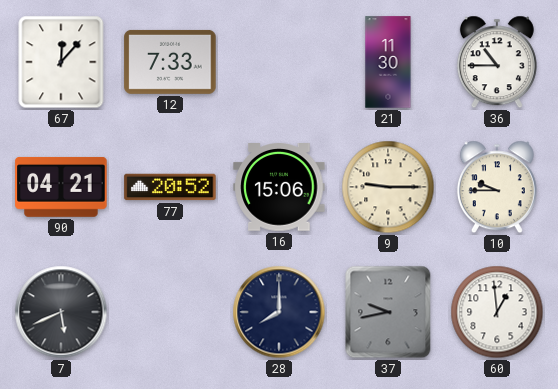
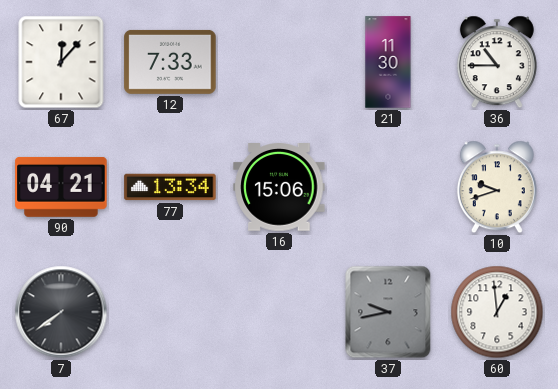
77: 20:52 -> 13:34 (170, 187)
9: 9:15 -> none (388, 187)
10: 9:45 -> 9:42 (497, 187)
7: 5:41 -> 7:39 (61, 312)
28: 8:00 -> none (279, 312)
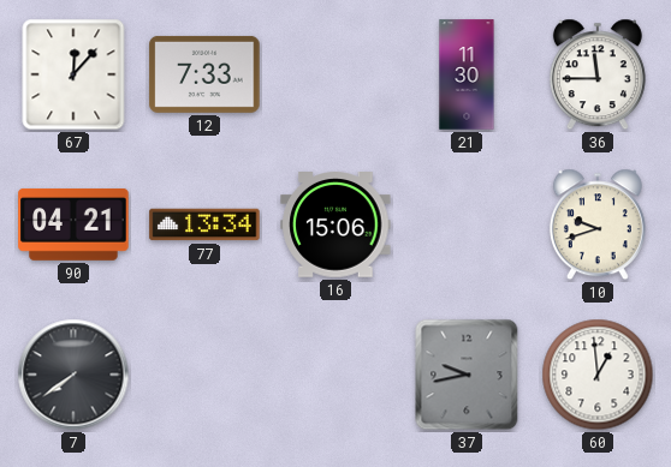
36: 10:45 -> 11:45 (598, 74)
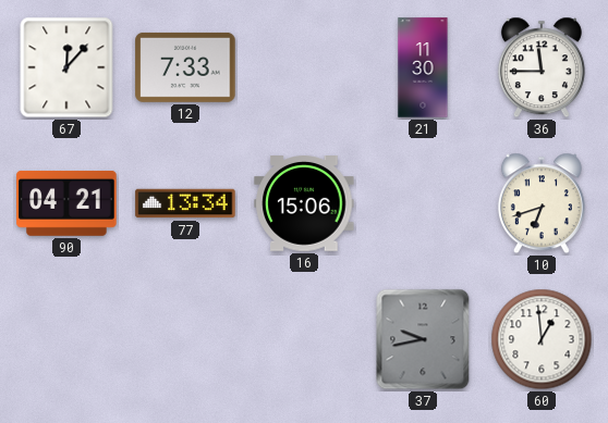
10: 9:42 -> 6:42 (542, 203)
7: 7:39 -> none (73, 375)
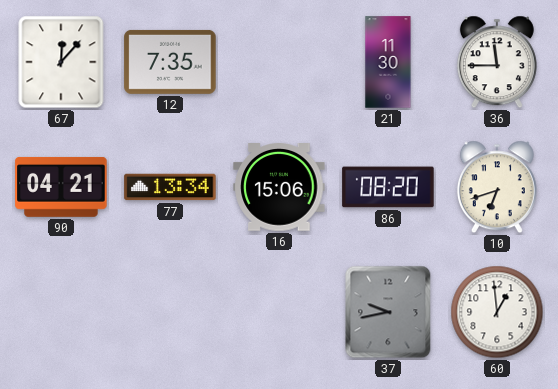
12: 7:33 -> 7:35 (170, 62)
86: none -> 08:20 (388, 187)
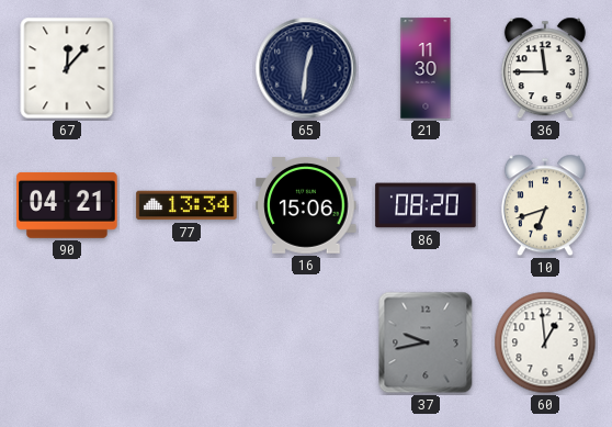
12: 7:35 -> none (170, 62)
65: none -> 12:31 (306, 68)
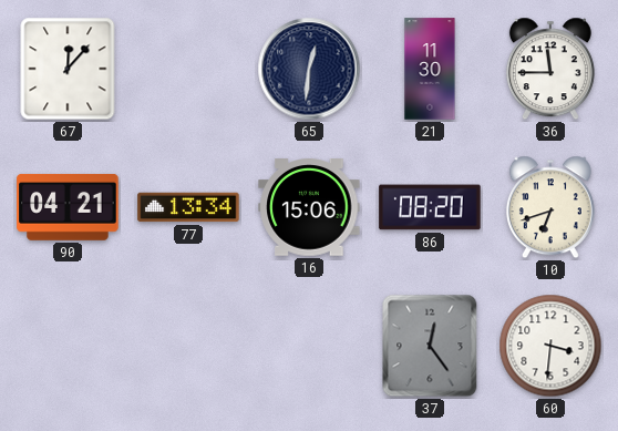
37: 9:43 -> 12:24 (430, 346)
60: 12:59 -> 3:31 (550, 346)
